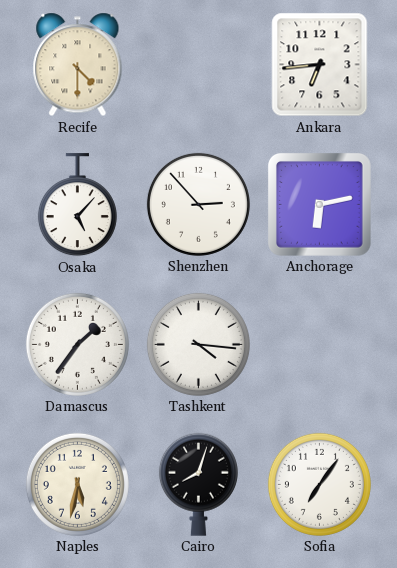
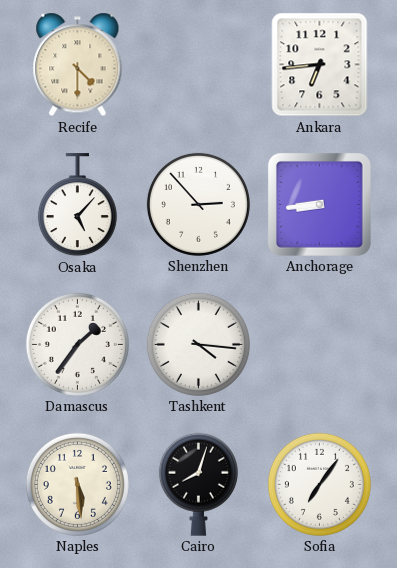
Anchorage: 6:13 -> 8:44 (319, 204)
Naples: 5:32 -> 5:29 (77, 484)
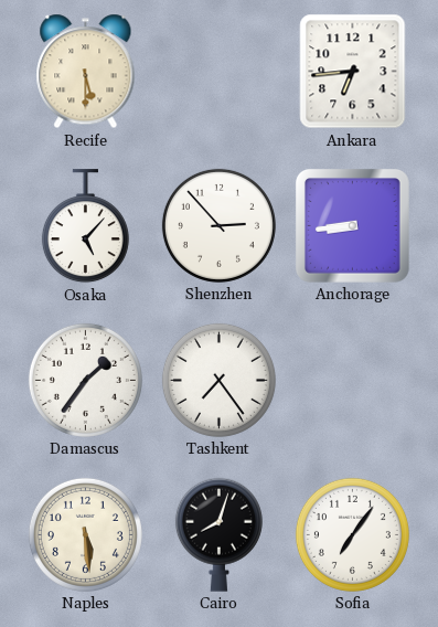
Recife: 4:30 -> 5:30 (86, 72)
Tashkent: 4:16 -> 7:24 (218, 380)
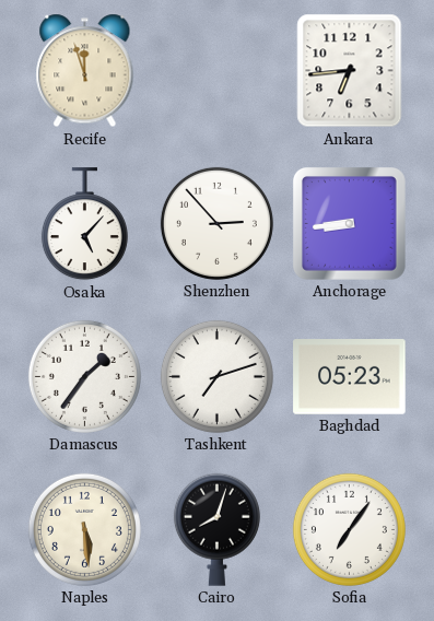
Recife: 5:30 -> 11:57 (85, 71)
Tashkent: 7:24 -> 7:12 (216, 376)
Baghdad: none -> 05:23 (350, 377)
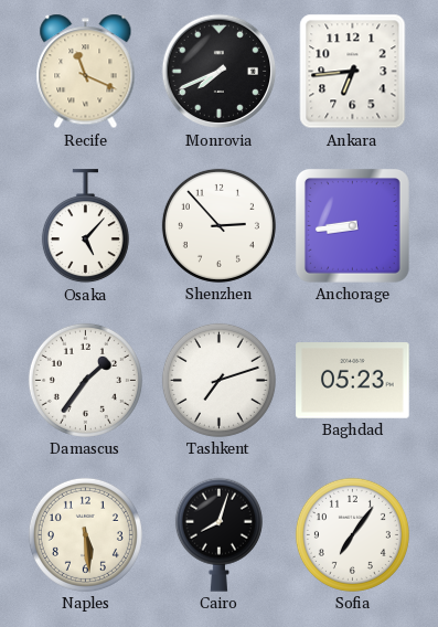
Recife: 11:57 -> 11:19 (86, 72)
Monrovia: none -> 7:41 (220, 72)
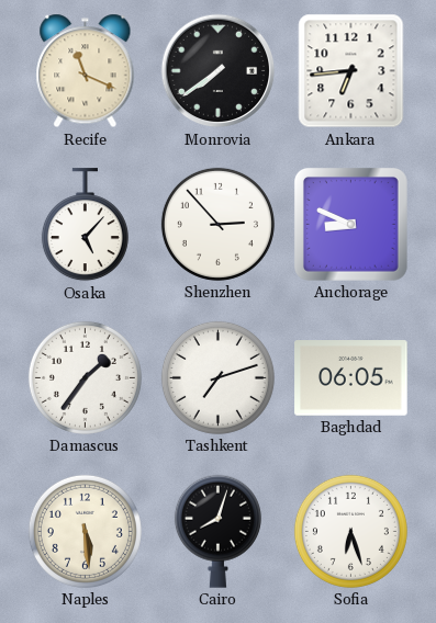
Monrovia: 7:41 -> 7:39 (219, 71)
Anchorage: 8:44 -> 8:49 (350, 224)
Baghdad: 05:23 -> 06:05 (351, 378)
Sofia: 7:06 -> 6:27 (350, 531)
